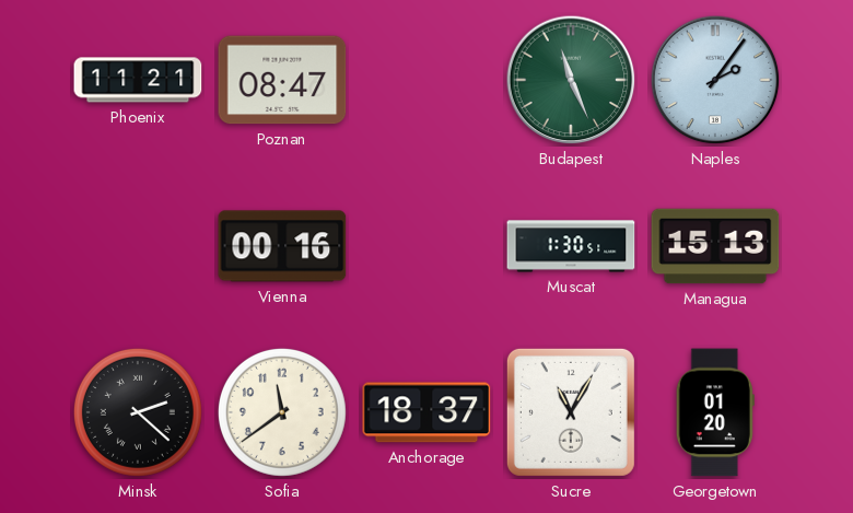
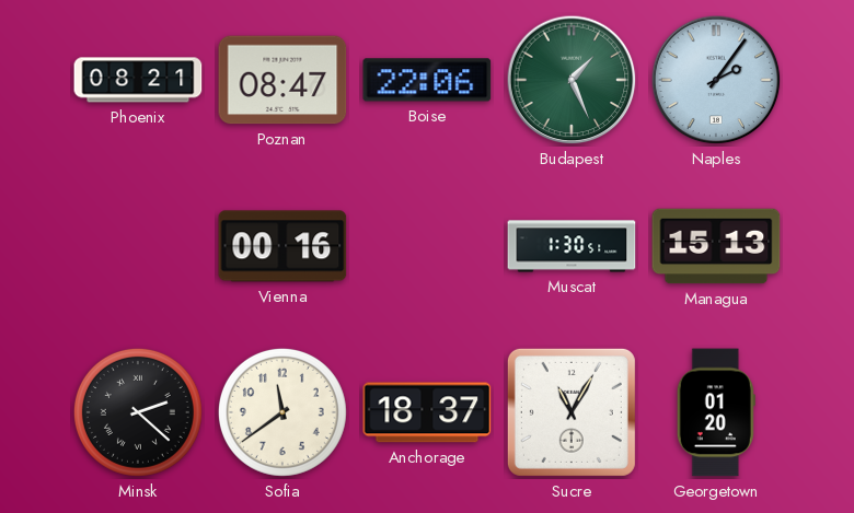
Phoenix: 11:21 -> 08:21 (138, 80)
Boise: none -> 22:06 (427, 80)
Budapest: 11:26 -> 1:26 (572, 80)
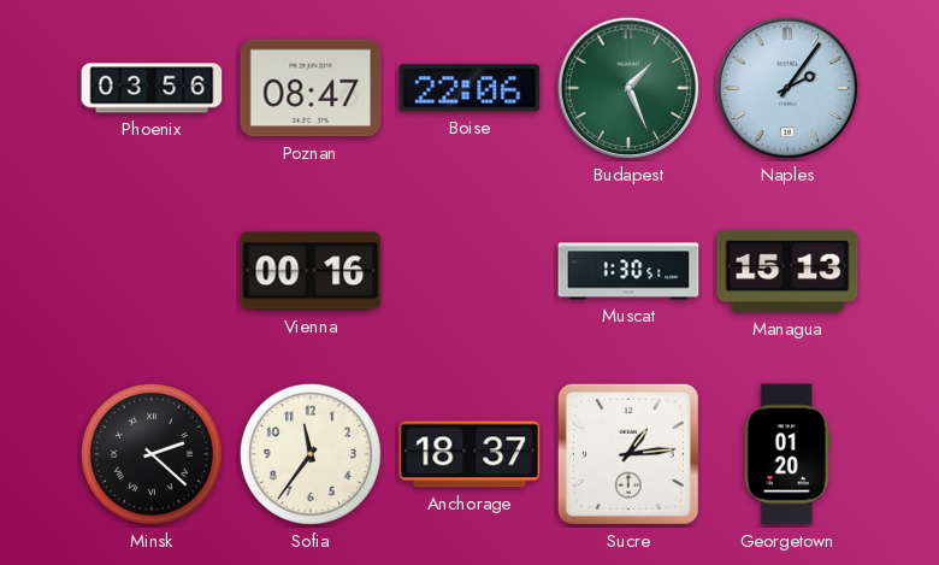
Phoenix: 08:21 -> 03:56 (152, 88)
Sofia: 11:39 -> 11:36 (311, 454)
Sucre: 11:05 -> 1:14 (628, 454)
